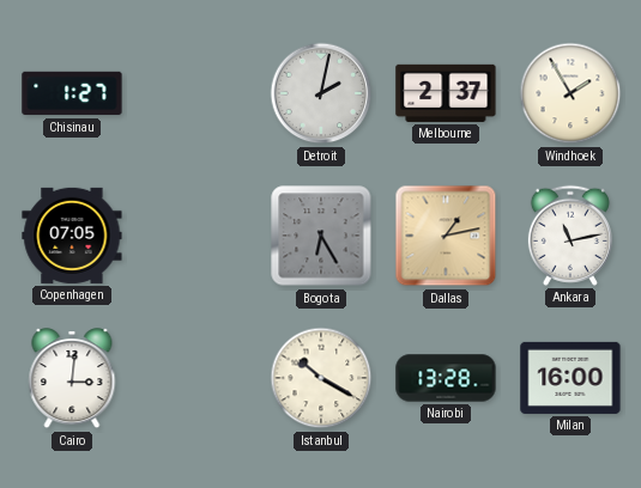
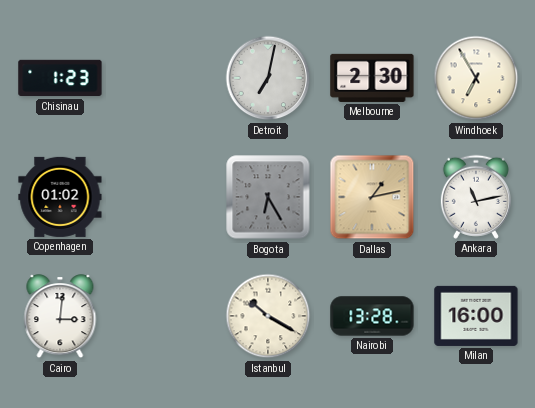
Chisinau: 1:27 -> 1:23 (60, 78)
Detroit: 2:02 -> 7:02 (268, 78)
Melbourne: 2:37 -> 2:30 (372, 78)
Windhoek: 1:55 -> 6:55 (476, 78)
Copenhagen: 07:05 -> 01:02 (60, 197)
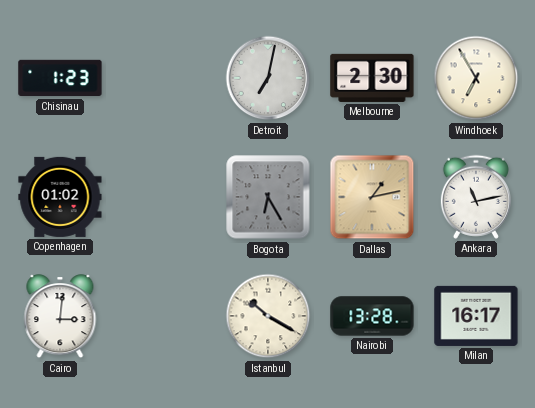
Milan: 16:00 -> 16:17 (476, 316)
